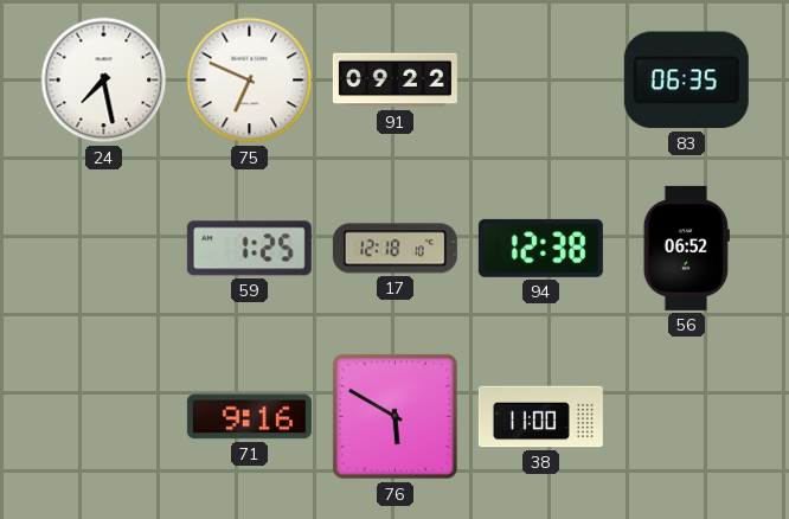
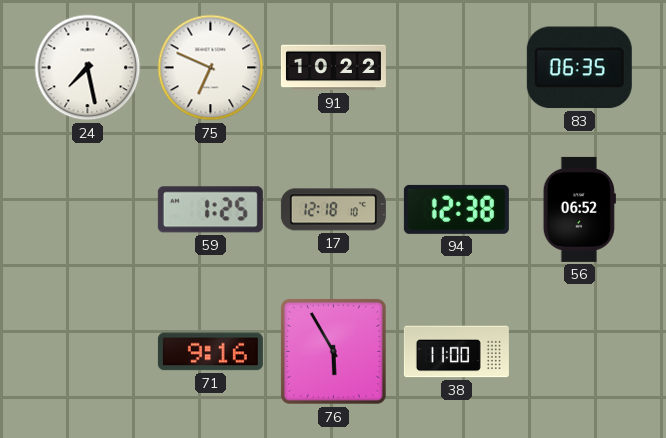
91: 09:22 -> 10:22 (333, 68)
76: 5:50 -> 5:55 (333, 351)
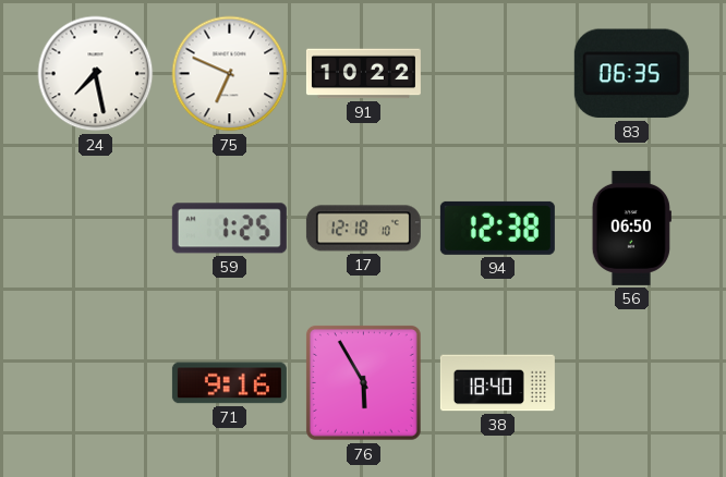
56: 06:52 -> 06:50 (631, 228)
38: 11:00 -> 18:40 (497, 383)
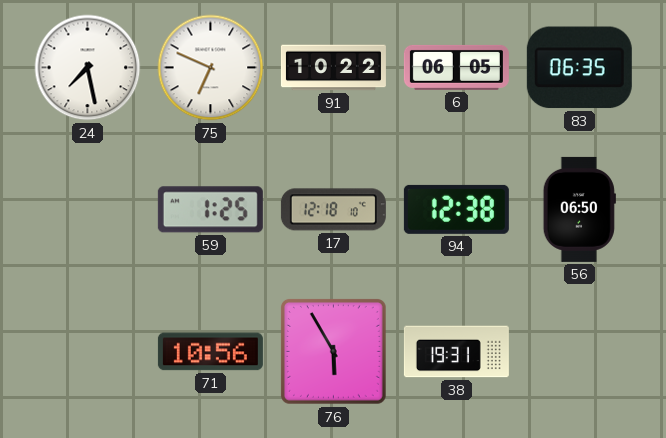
6: none -> 06:05 (456, 67)
71: 9:16 -> 10:56 (210, 352)
38: 18:40 -> 19:31 (456, 352)
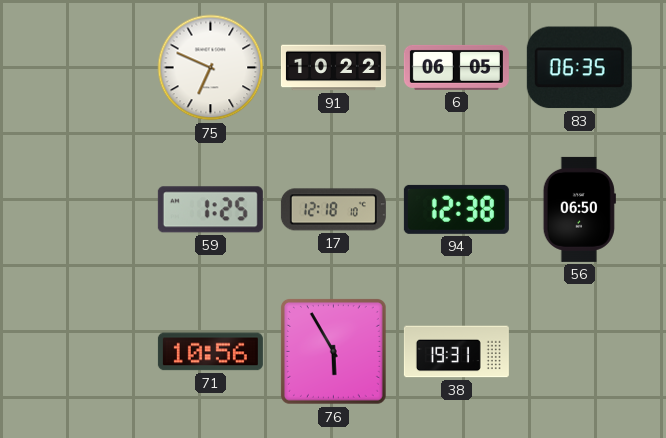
24: 7:28 -> none (88, 68)
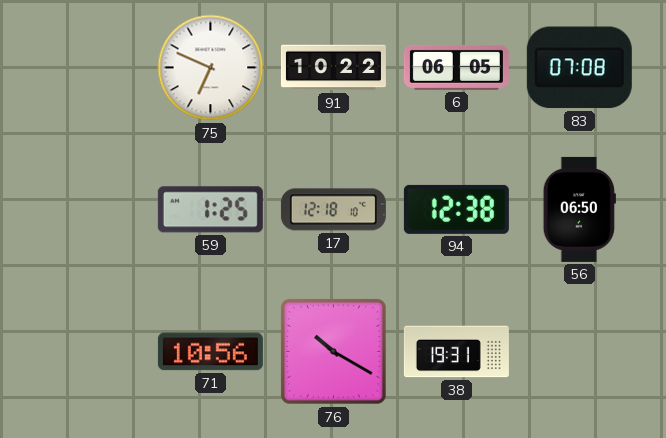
83: 06:35 -> 07:08 (579, 68)
76: 5:55 -> 10:20 (333, 351)
